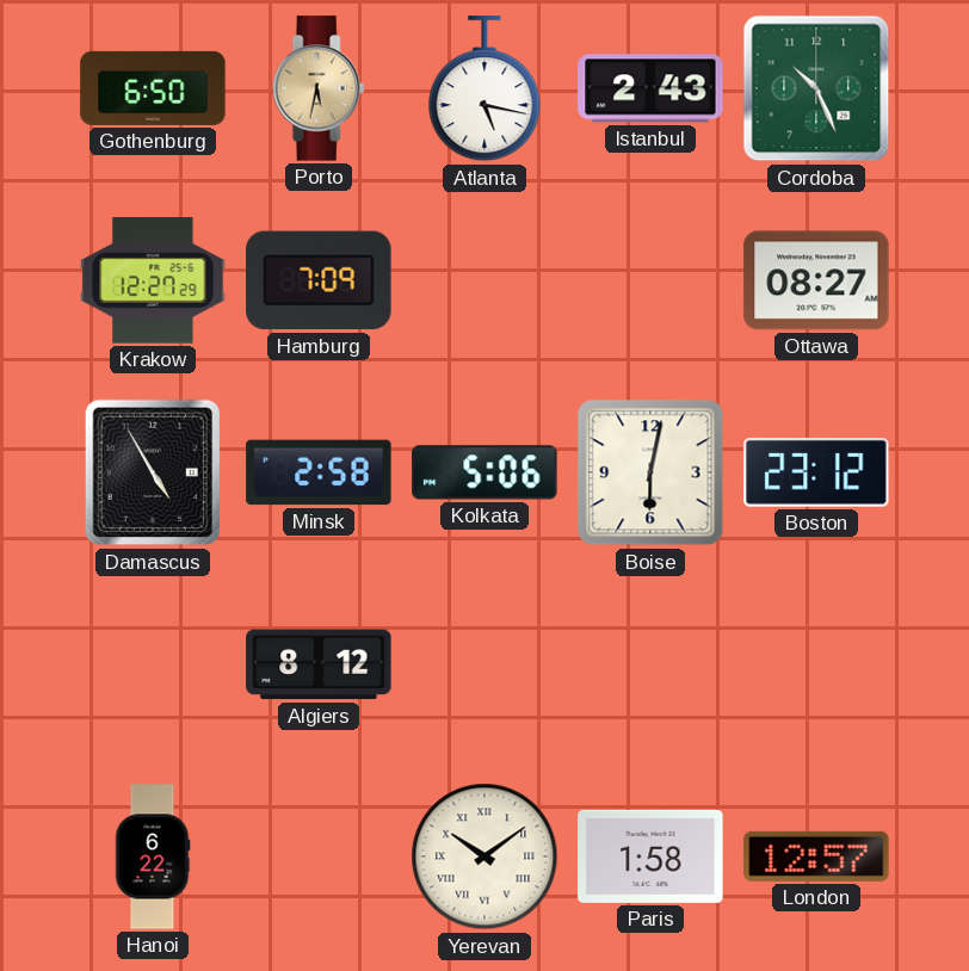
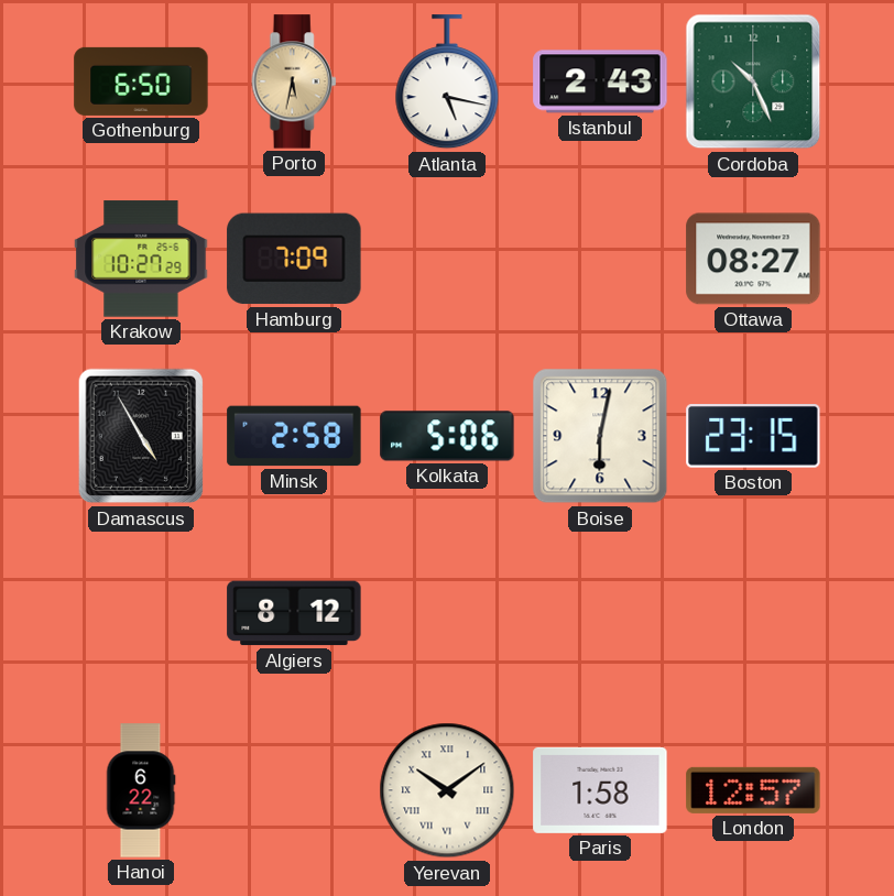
Krakow: 12:27 -> 10:27 (141, 259)
Boston: 23:12 -> 23:15 (753, 437)
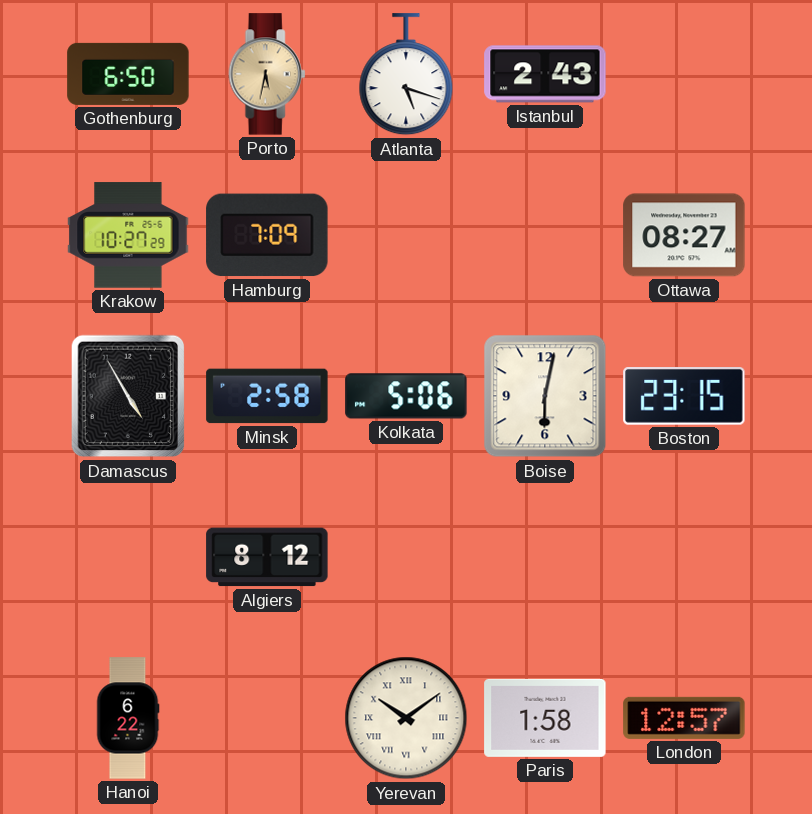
Atlanta: 5:17 -> 5:18 (406, 75)
Cordoba: 10:26 -> none (753, 81)
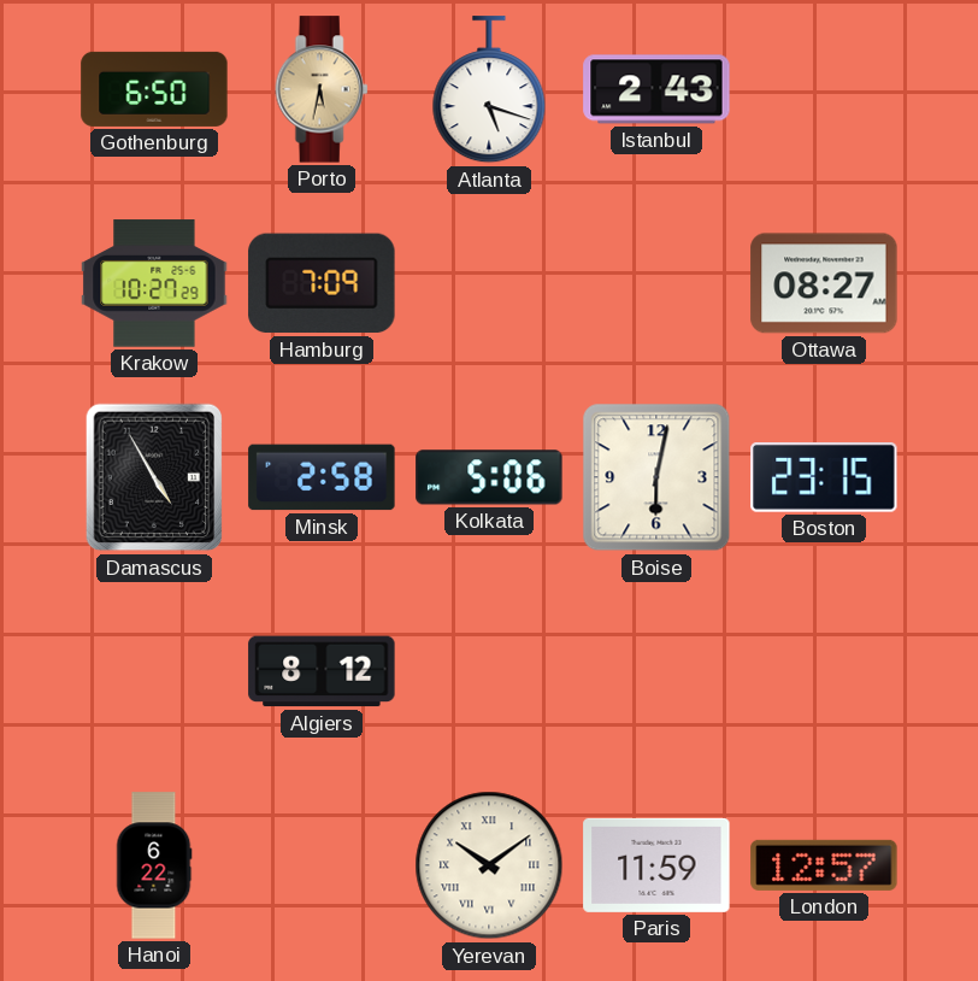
Paris: 1:58 -> 11:59 (656, 865)
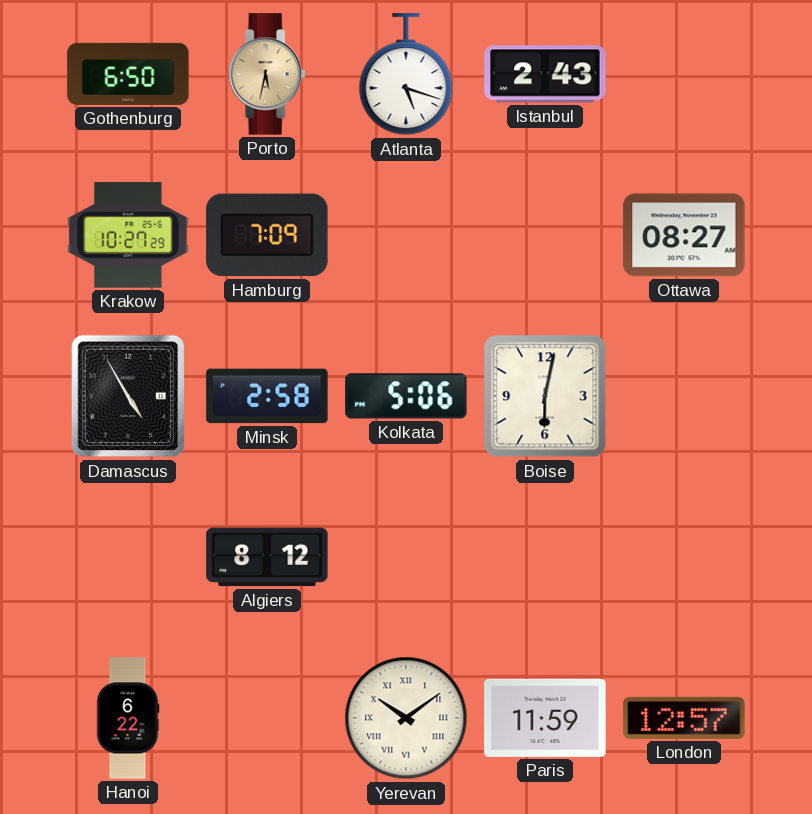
Boston: 23:15 -> none (824, 478)
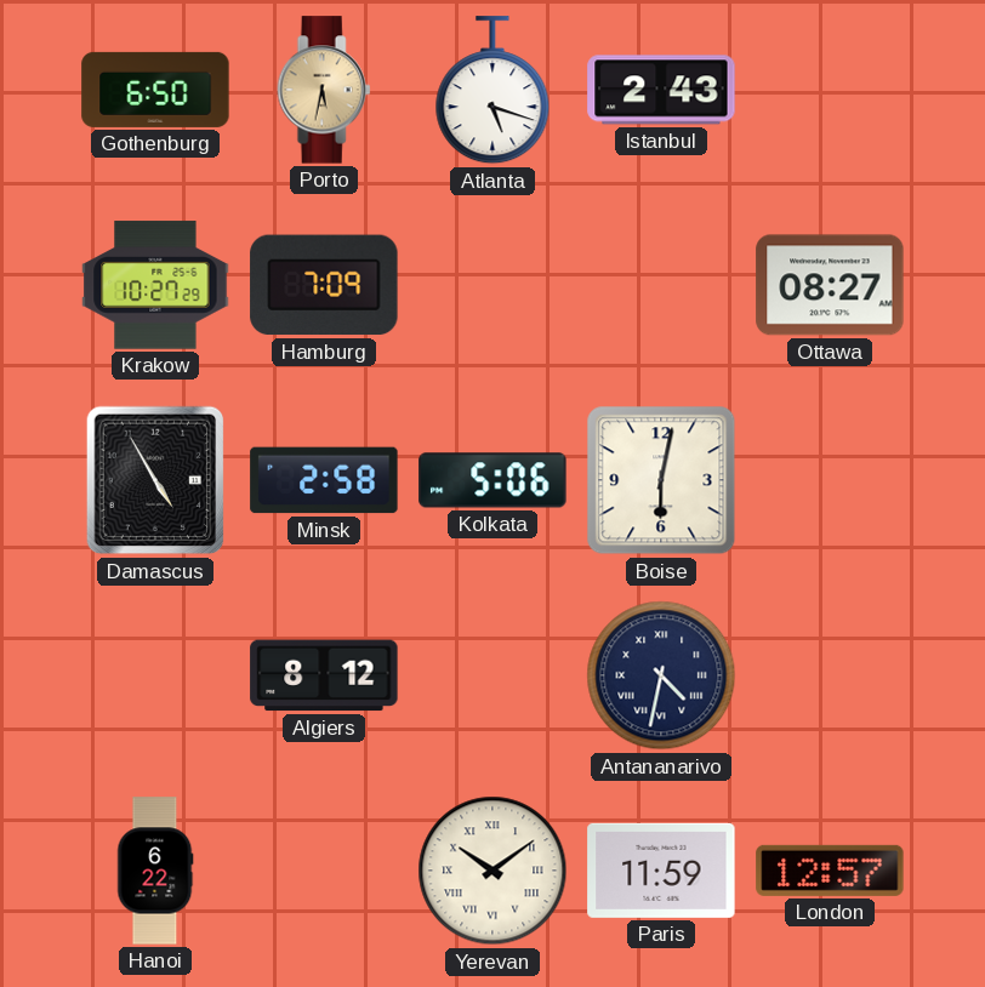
Antananarivo: none -> 4:32 (661, 675)
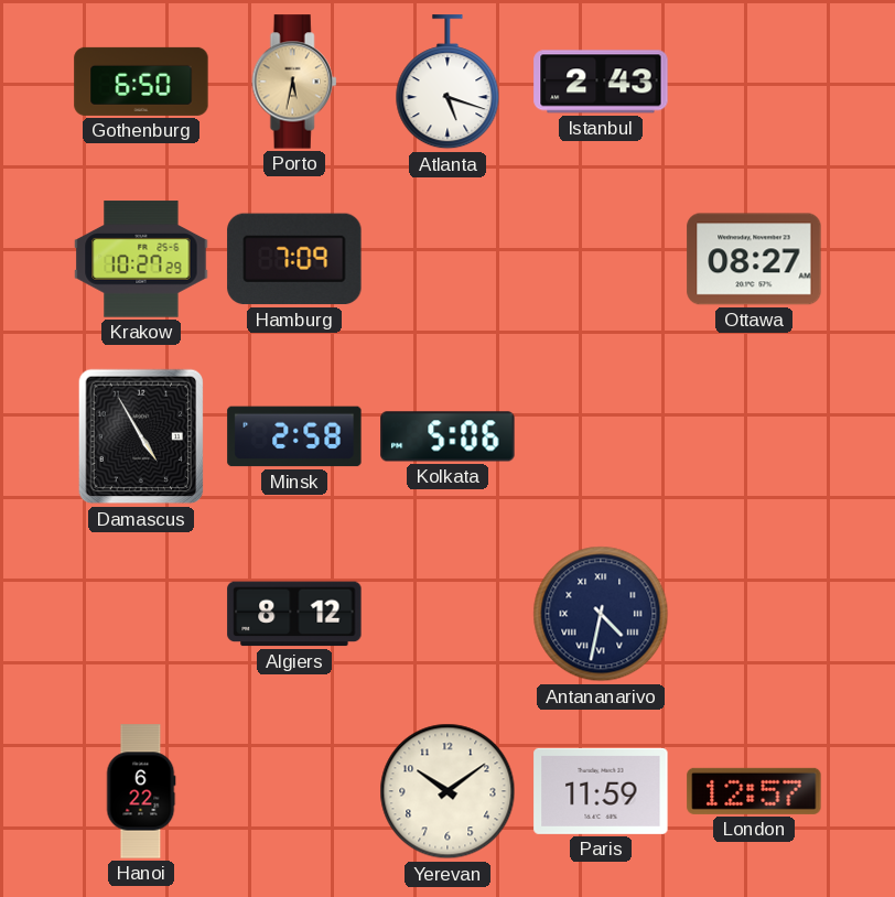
Boise: 6:02 -> none (661, 480)
Yerevan numerals: Roman -> Arabic (447, 791)
